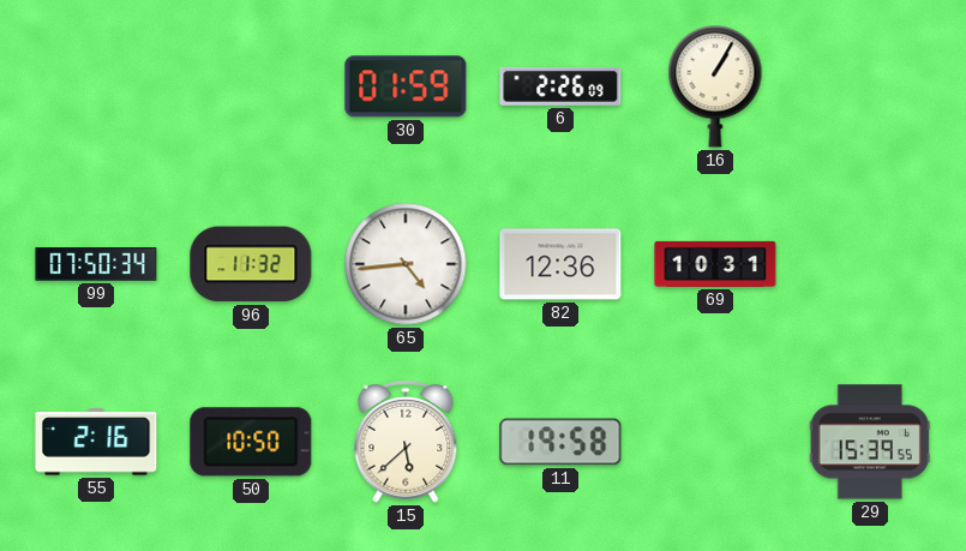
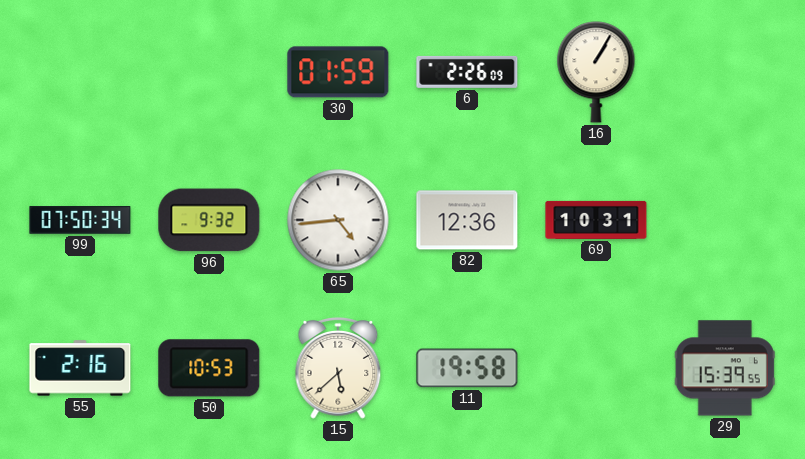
96: 11:32 -> 9:32 (209, 220)
50: 10:50 -> 10:53 (209, 368)
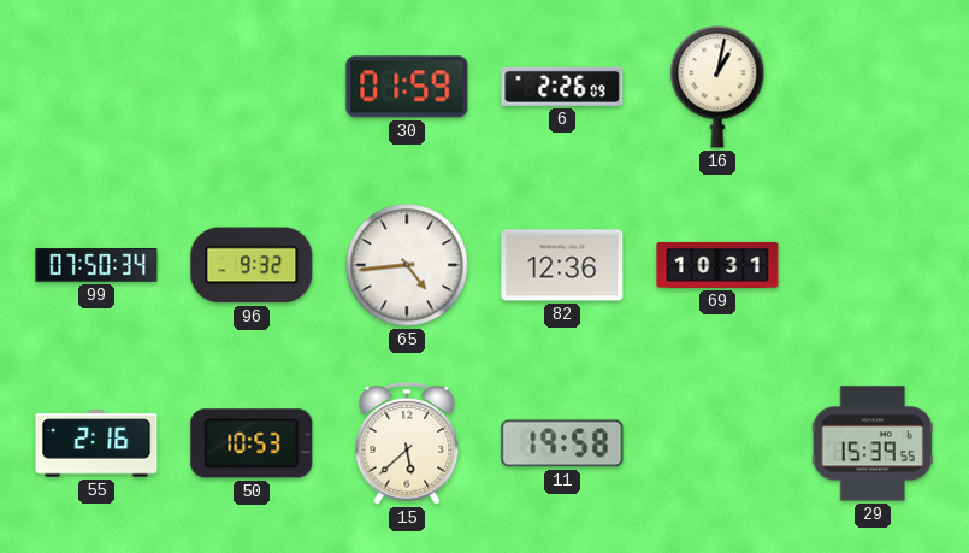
16: 1:05 -> 1:02 (717, 87)
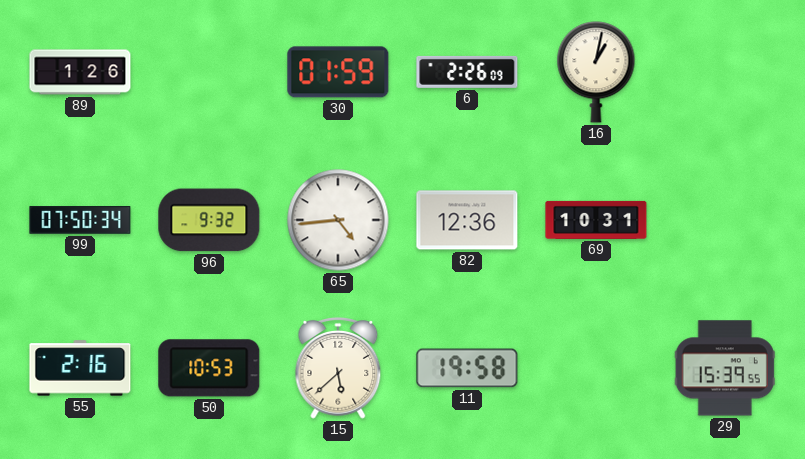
89: none -> 1:26 (80, 72)
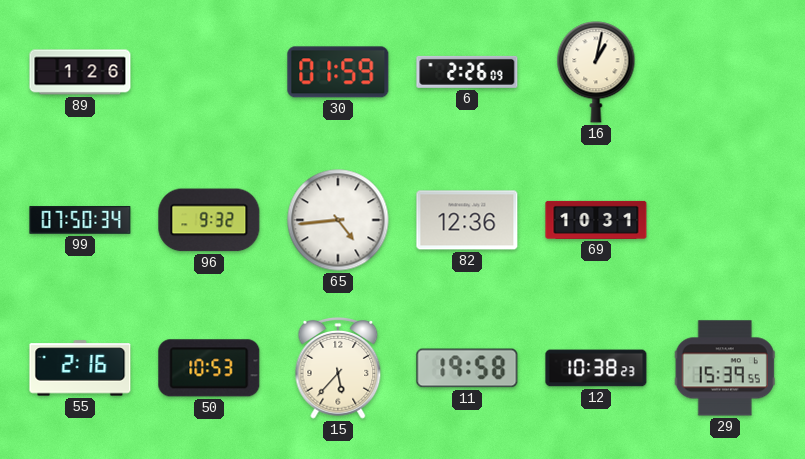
15: 5:38 -> 5:37 (338, 369)
12: none -> 10:38 (596, 368)
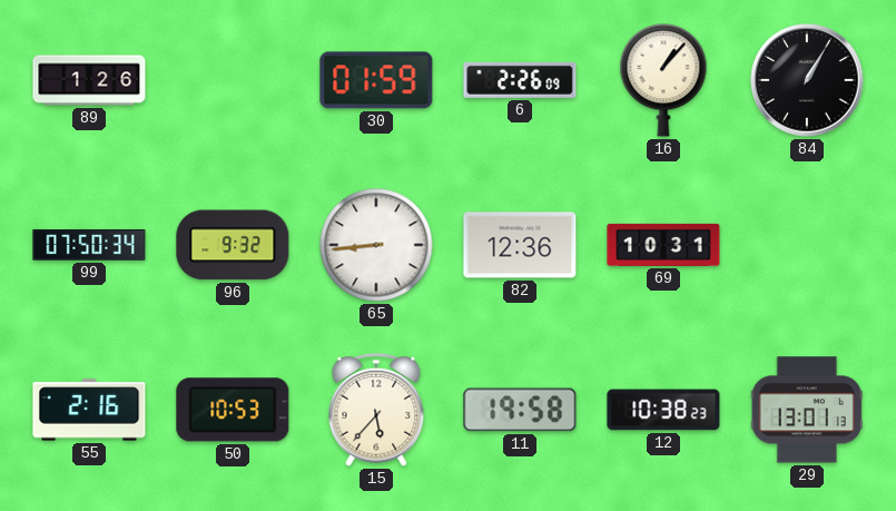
16: 1:02 -> 1:07 (663, 80)
84: none -> 1:05 (807, 80)
65: 4:44 -> 8:44 (376, 245)
29: 15:39 -> 13:01 (807, 410)
